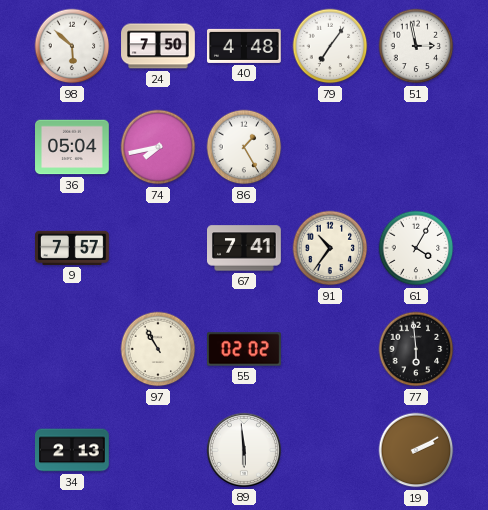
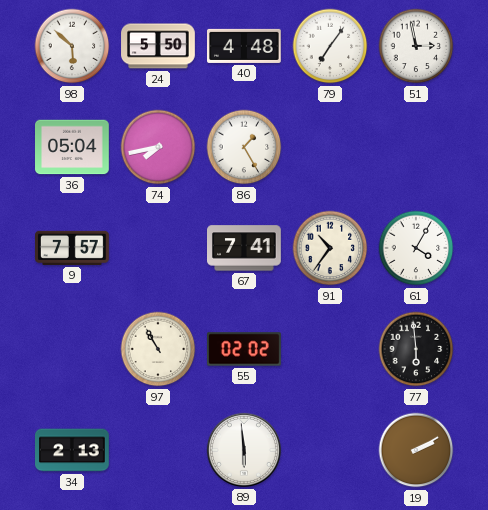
24: 7:50 -> 5:50 (158, 46)
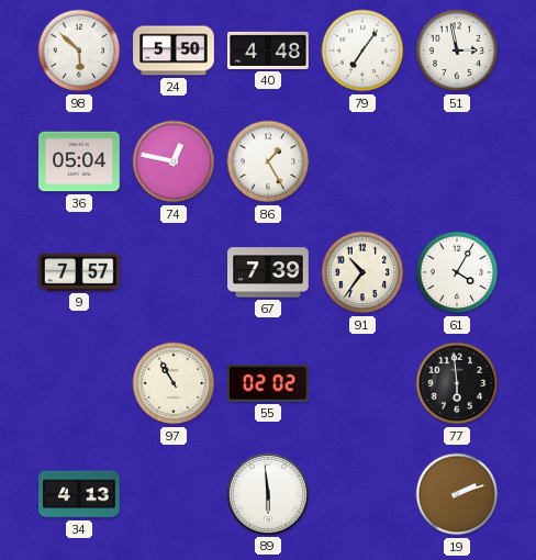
74: 7:43 -> 12:47 (174, 161)
67: 7:41 -> 7:39 (269, 272)
34: 2:13 -> 4:13 (80, 494)
19: 2:10 -> 2:12 (457, 494)
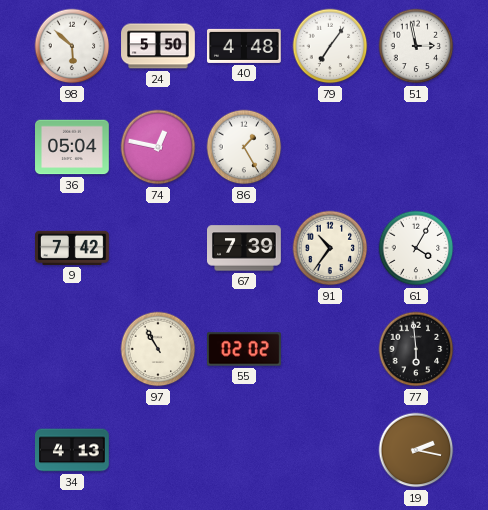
9: 7:57 -> 7:42 (73, 248)
89: 5:59 -> none (268, 494)
19: 2:12 -> 2:17 (416, 450)
